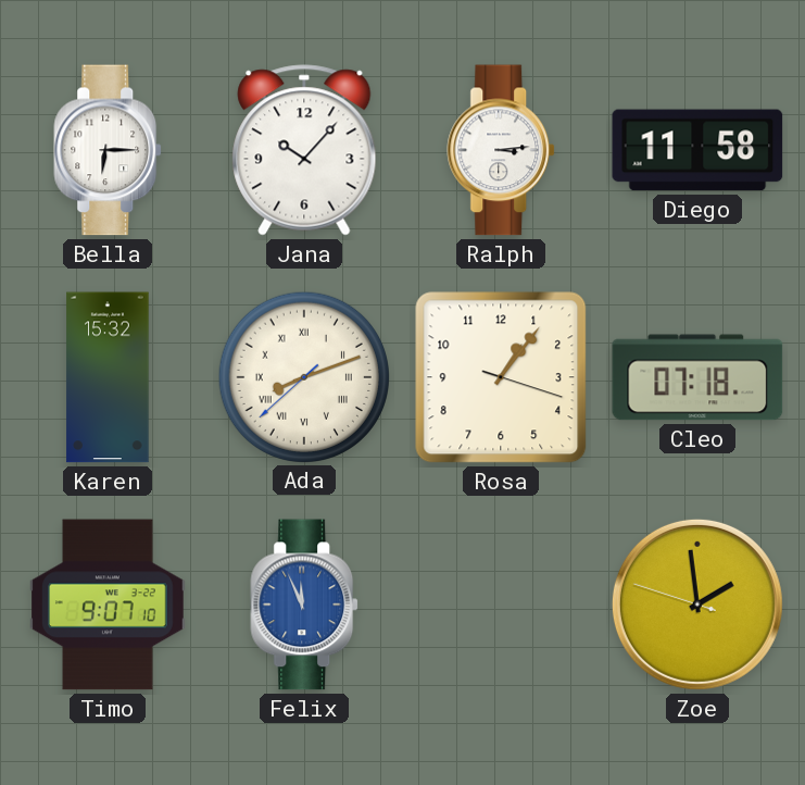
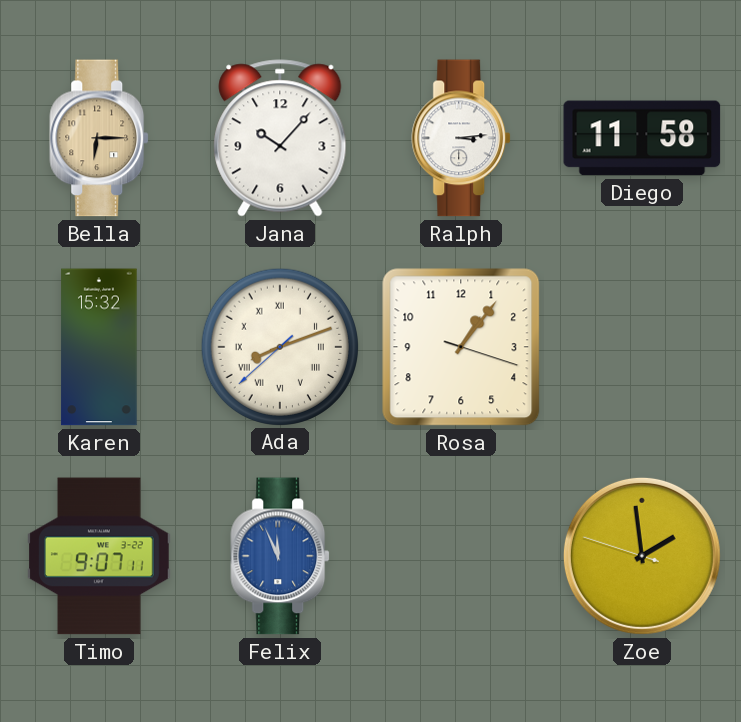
Bella dial: white -> champagne (100, 138)
Cleo: 07:18 -> none (697, 377)
Timo: 9:07:10 -> 9:07:11 (99, 556)
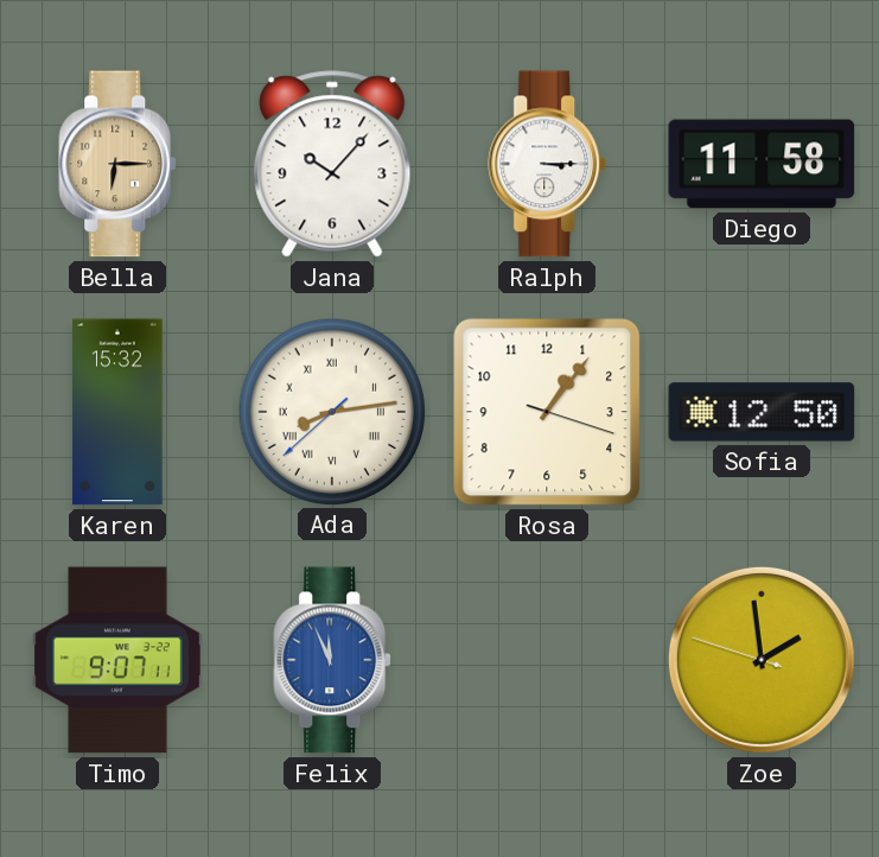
Ralph: 3:14 -> 3:15 (548, 164)
Ada: 8:11 -> 8:13 (331, 411)
Sofia: none -> 12:50 (762, 412)
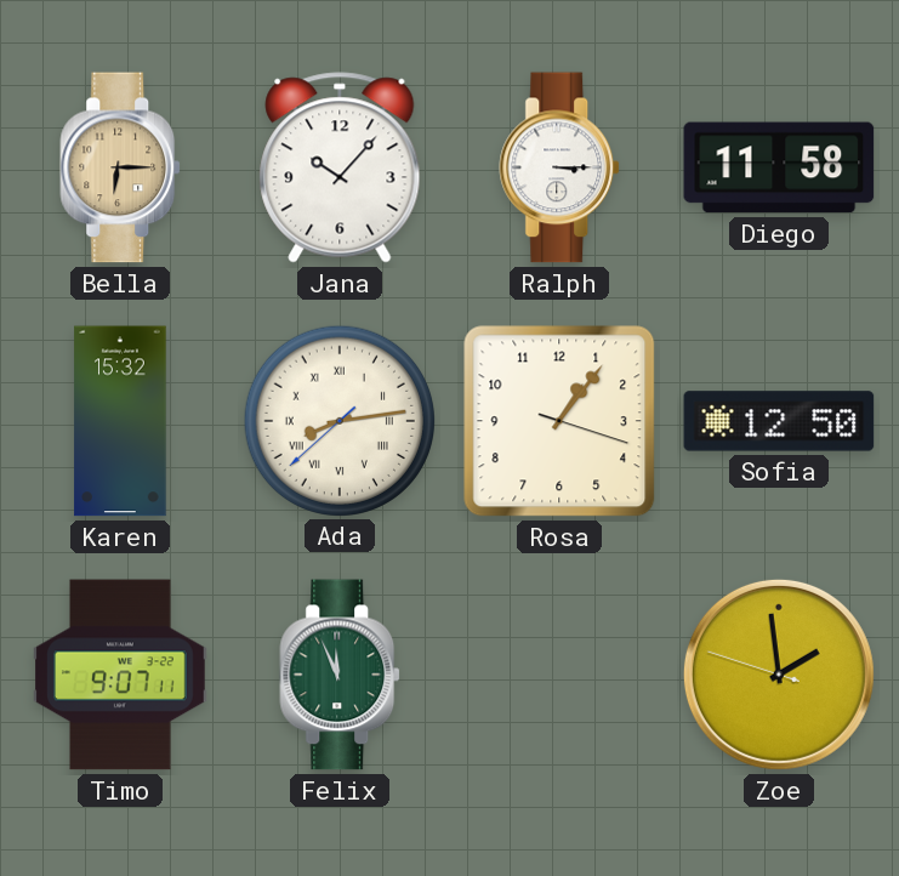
Felix dial: blue -> green (341, 675)
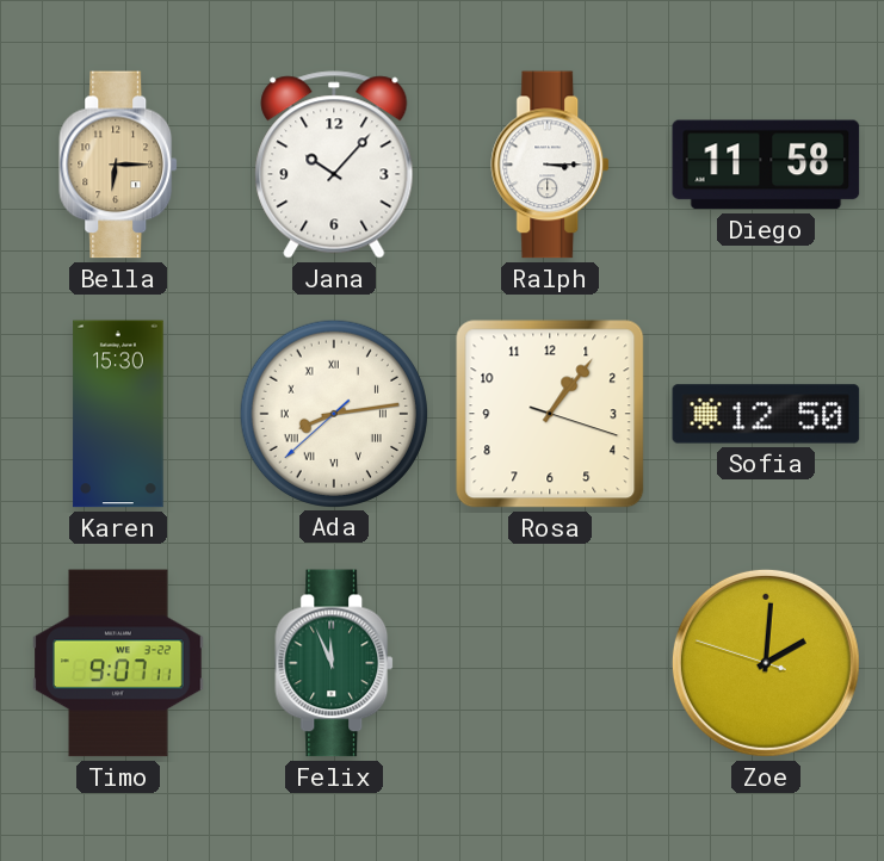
Karen: 15:32 -> 15:30 (118, 414)
Zoe: 1:58 -> 2:00 (766, 663)
